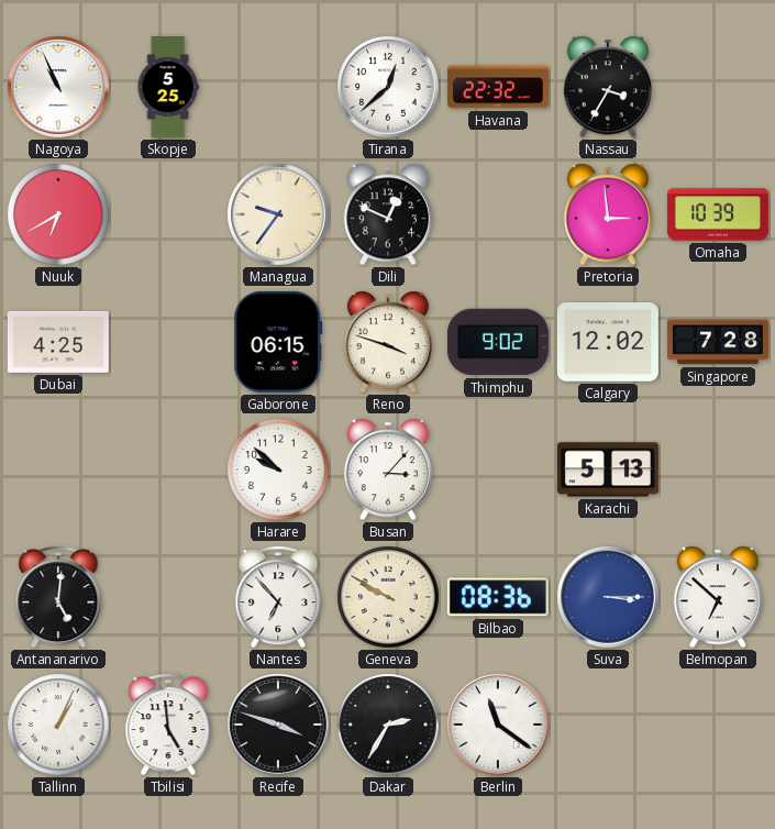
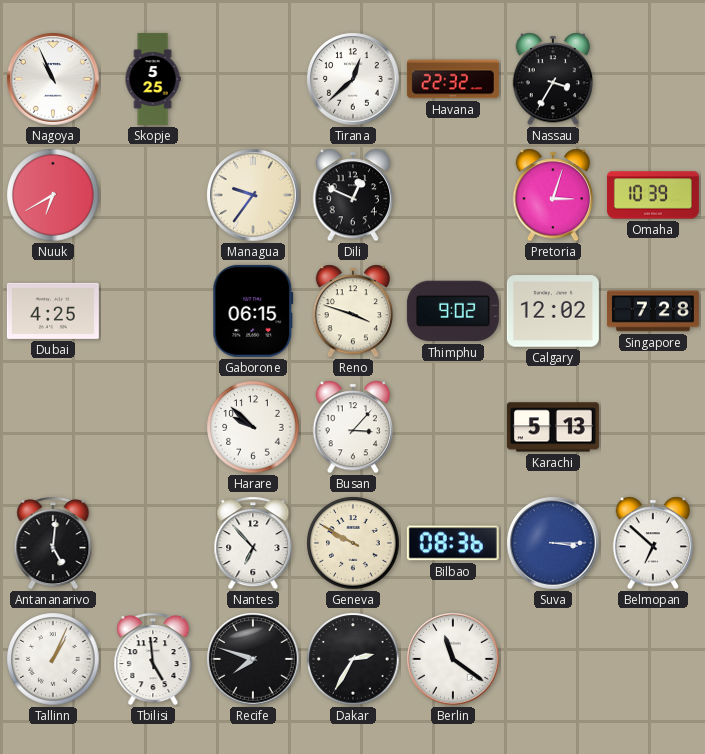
Pretoria: 2:59 -> 3:03 (552, 195)
Recife: 3:48 -> 7:48 (253, 659)
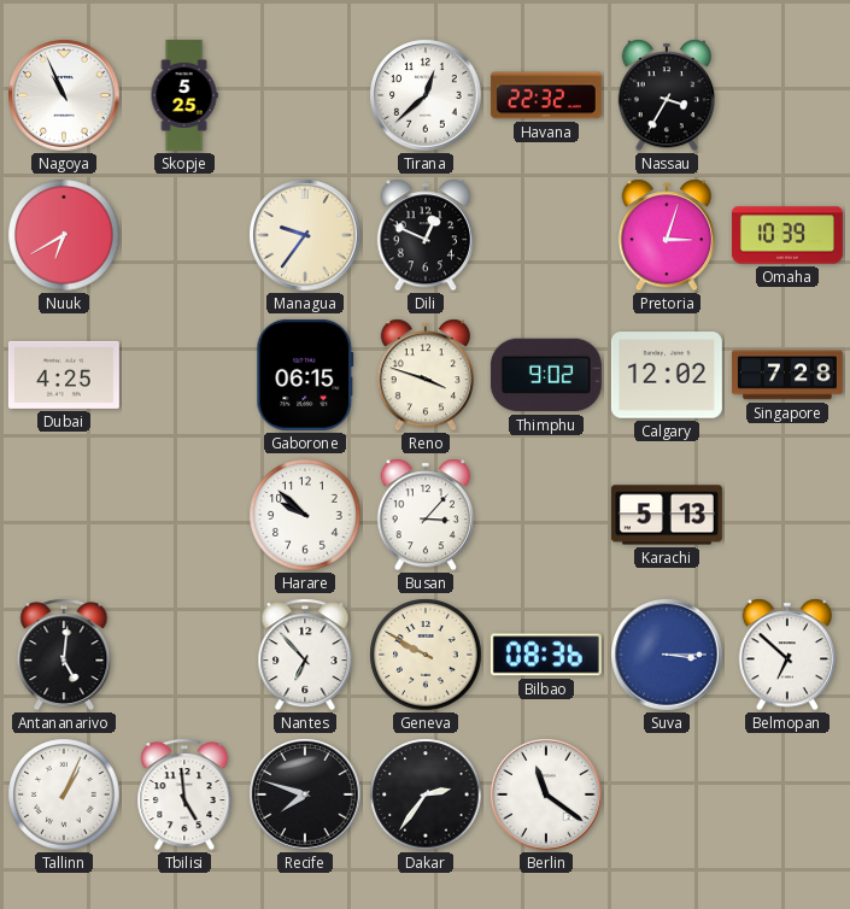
Dakar: 2:35 -> 2:36 (426, 794)
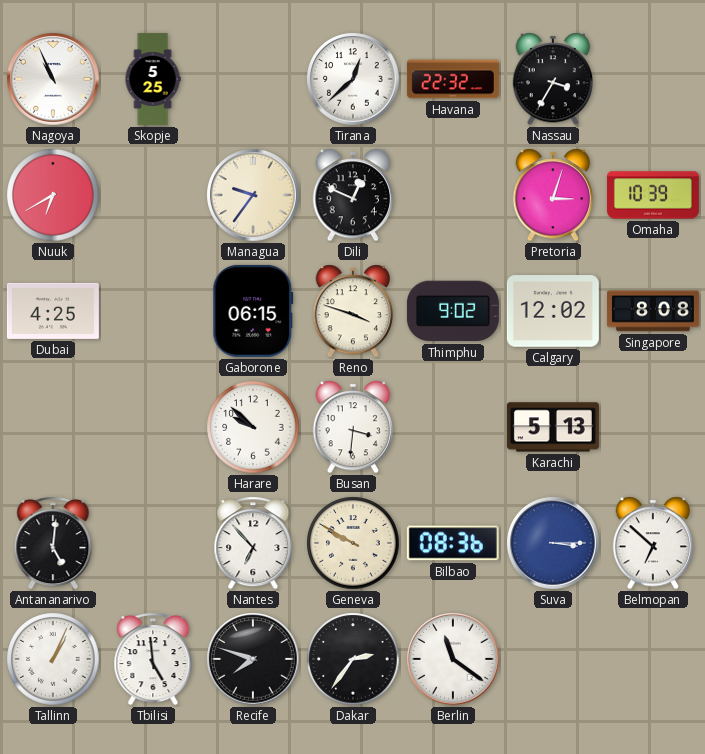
Singapore: 7:28 -> 8:08 (653, 311)
Busan: 3:07 -> 3:31 (352, 427)
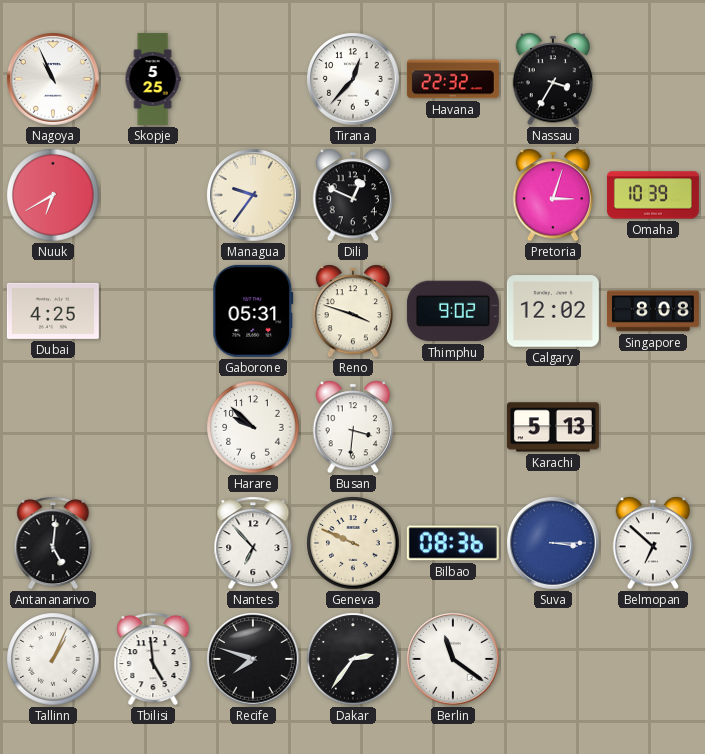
Tirana: 12:38 -> 12:37 (353, 79)
Gaborone: 06:15 -> 05:31 (253, 311)
Geneva: 9:50 -> 9:49 (353, 543)
